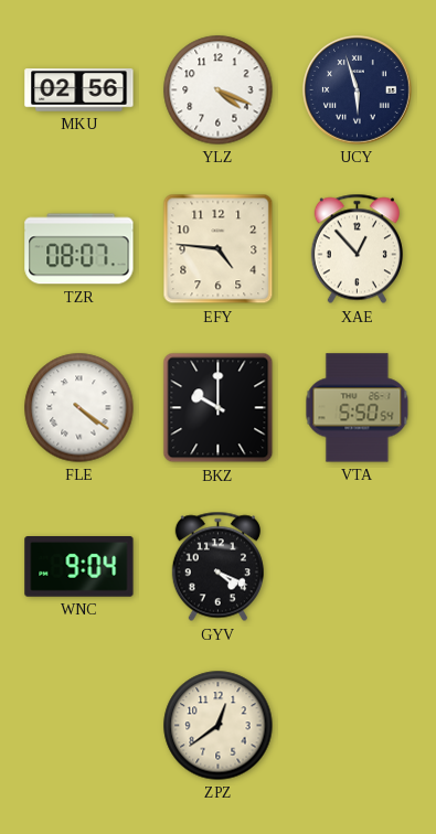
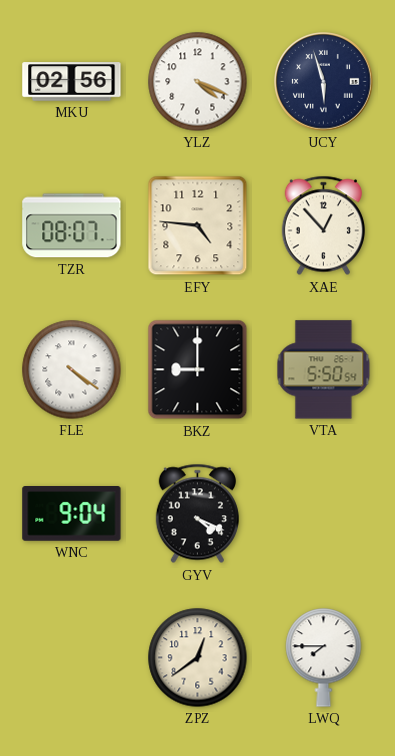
BKZ: 10:00 -> 9:00 (198, 370)
LWQ: none -> 7:45 (324, 658)
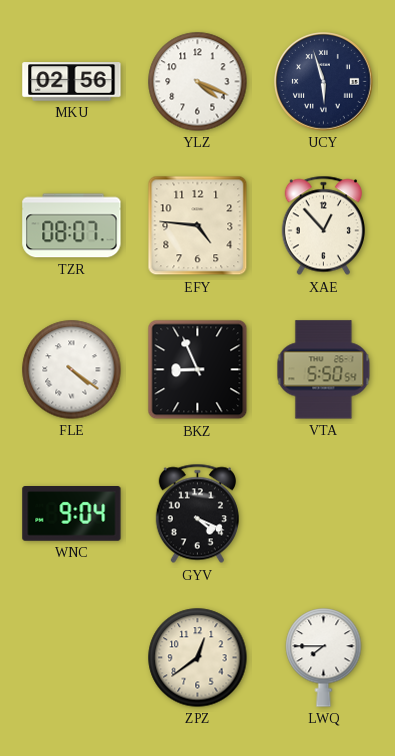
BKZ: 9:00 -> 8:56 (198, 370)
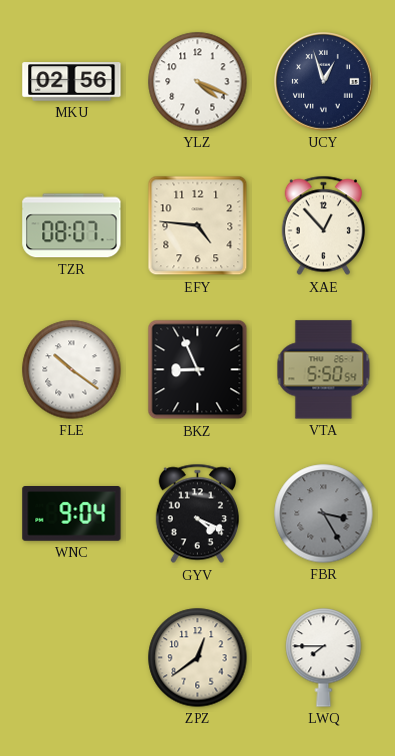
UCY: 5:57 -> 12:57 (324, 82)
FLE: 4:21 -> 10:21 (72, 370)
FBR: none -> 3:25 (324, 514)
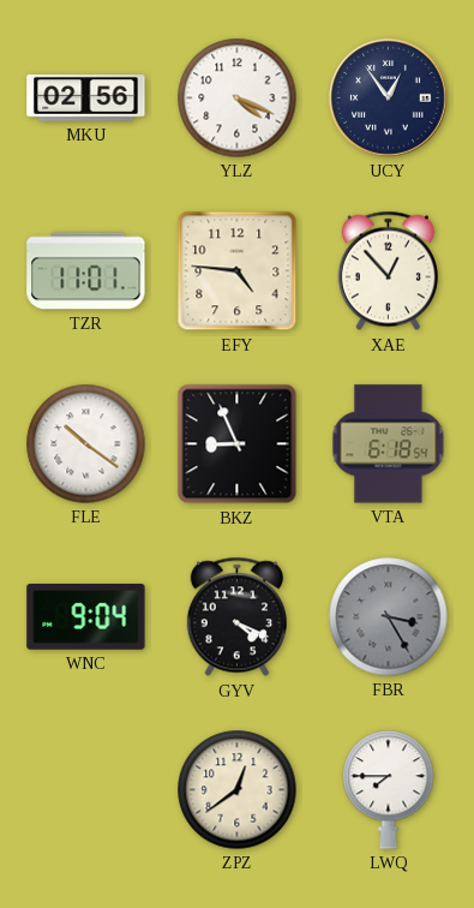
UCY: 12:57 -> 12:54 (389, 98)
TZR: 08:07 -> 11:01 (86, 271)
VTA: 5:50 -> 6:18 (389, 444)
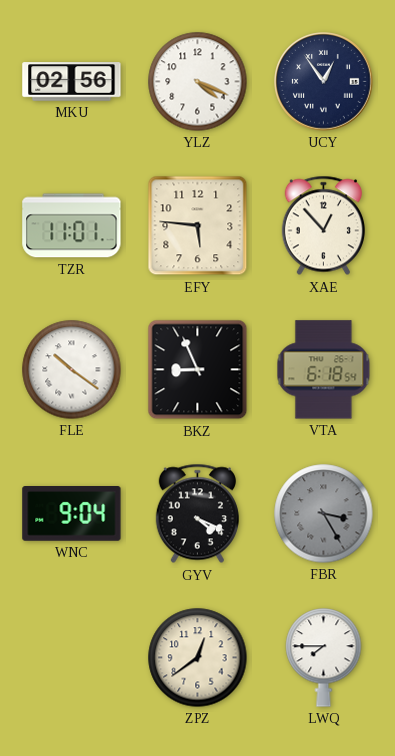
EFY: 4:46 -> 5:46 (198, 226)
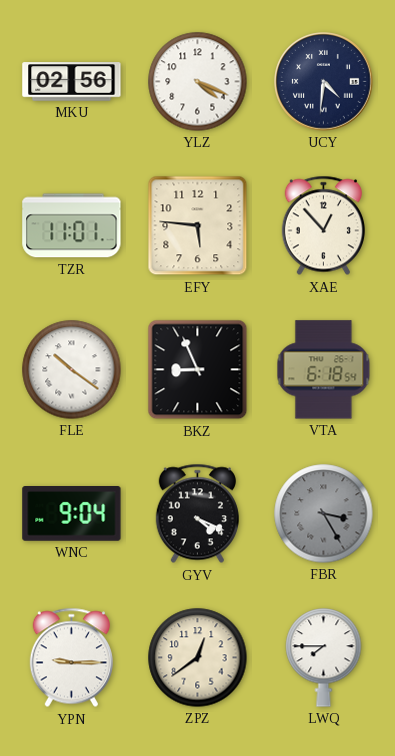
UCY: 12:54 -> 4:31 (324, 82)
YPN: none -> 9:15 (71, 658)
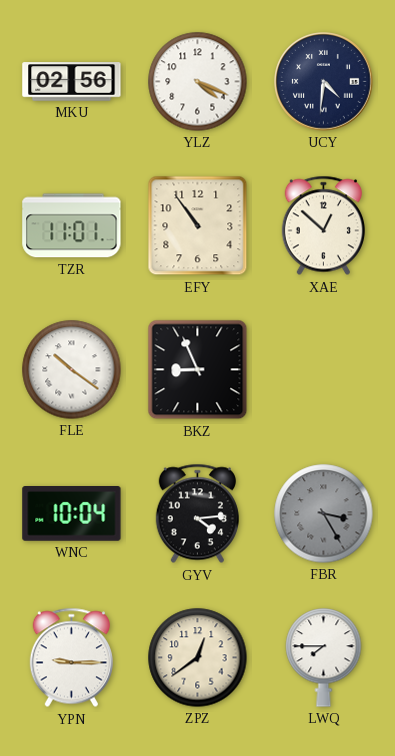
EFY: 5:46 -> 10:54 (198, 226)
XAE: 12:53 -> 12:52 (323, 226)
VTA: 6:18 -> none (324, 370)
WNC: 9:04 -> 10:04 (72, 514)
GYV: 4:19 -> 4:14 (197, 514)
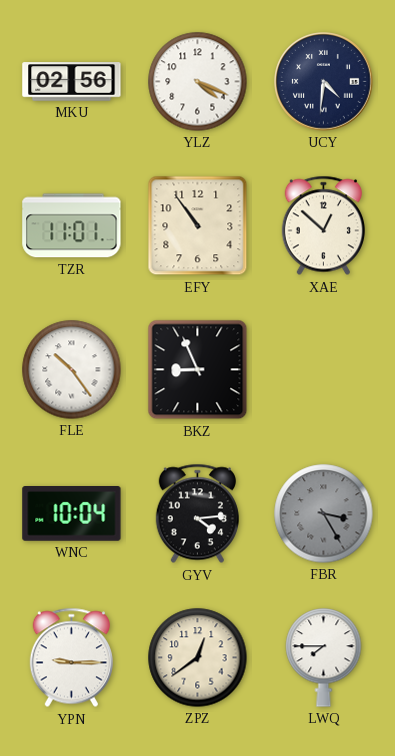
FLE: 10:21 -> 10:24 (72, 370)
